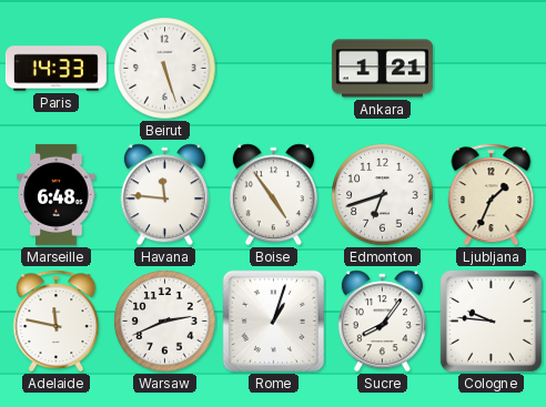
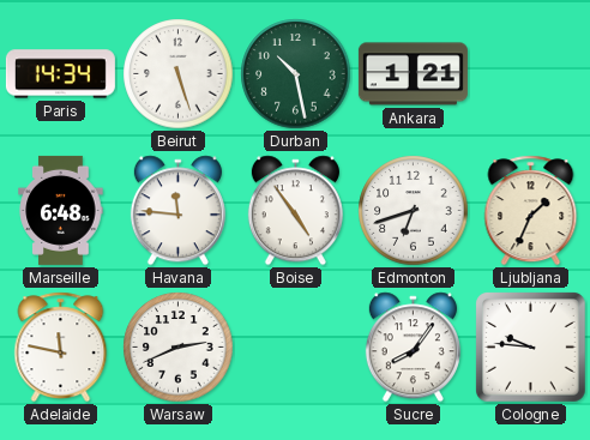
Paris: 14:33 -> 14:34 (60, 74)
Durban: none -> 10:28 (296, 74)
Rome: 1:03 -> none (273, 320)
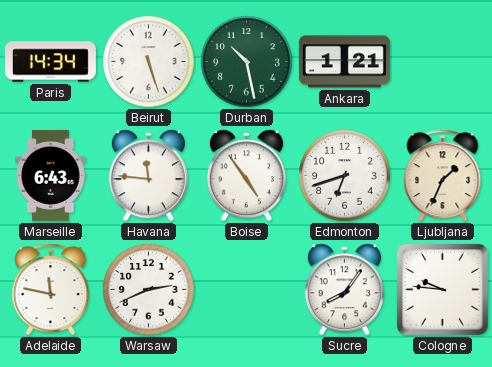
Marseille: 6:48 -> 6:43 (51, 175)
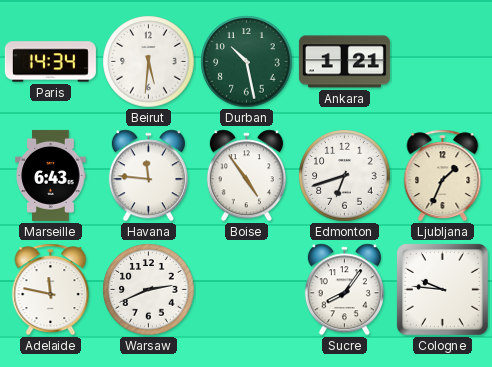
Beirut: 5:27 -> 5:31 (149, 62)
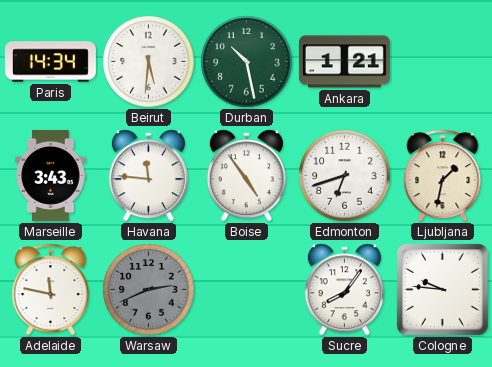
Marseille: 6:43 -> 3:43 (51, 175)
Ljubljana: 1:34 -> 1:32 (443, 176)
Warsaw dial: white -> grey (149, 290)
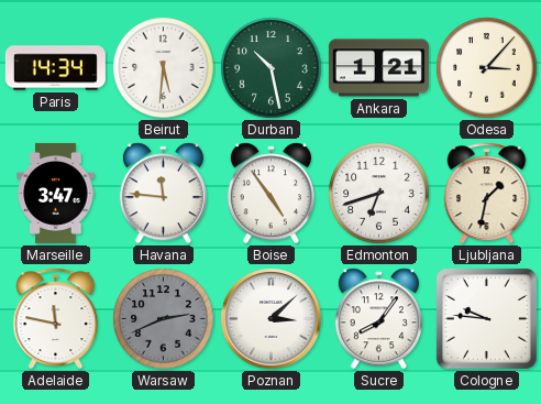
Odesa: none -> 3:07 (487, 68)
Marseille: 3:43 -> 3:47 (56, 193)
Poznan: none -> 3:08 (272, 319)
